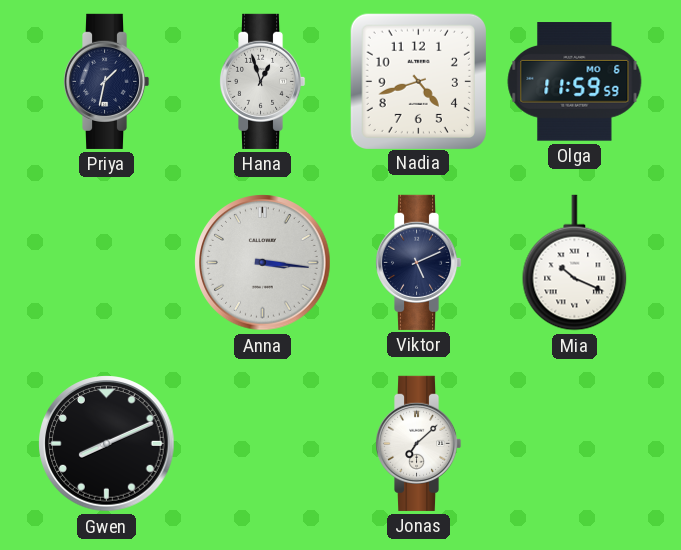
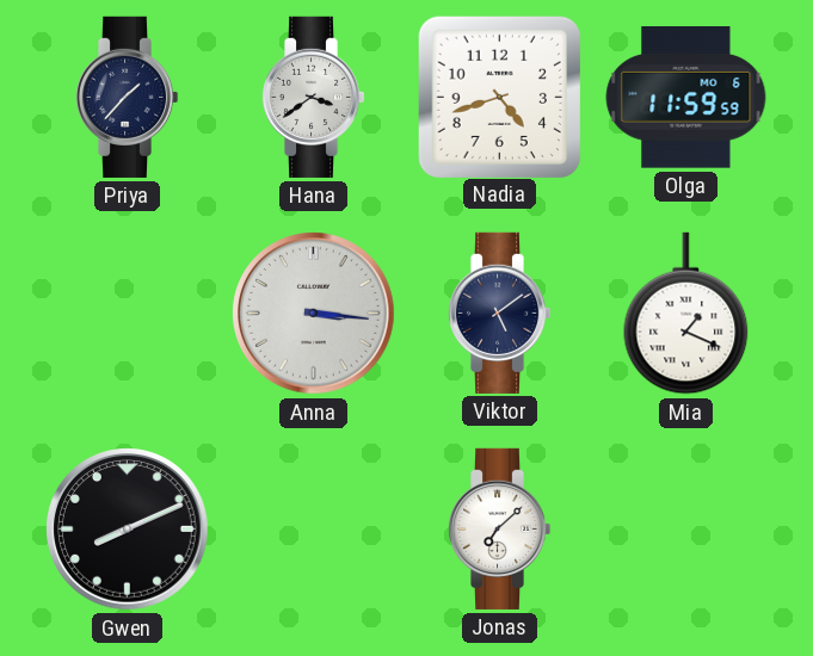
Priya: 1:32 -> 1:37 (127, 97)
Hana: 12:57 -> 3:39 (313, 97)
Viktor: 5:11 -> 5:09 (499, 312)
Mia: 10:19 -> 1:19 (686, 314)
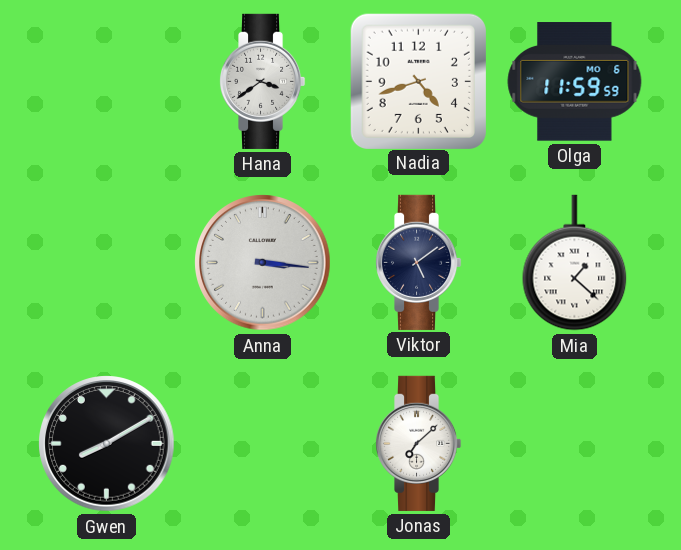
Priya: 1:37 -> none (127, 97)
Mia: 1:19 -> 1:22 (575, 263)
Gwen: 8:11 -> 8:10 (107, 444)
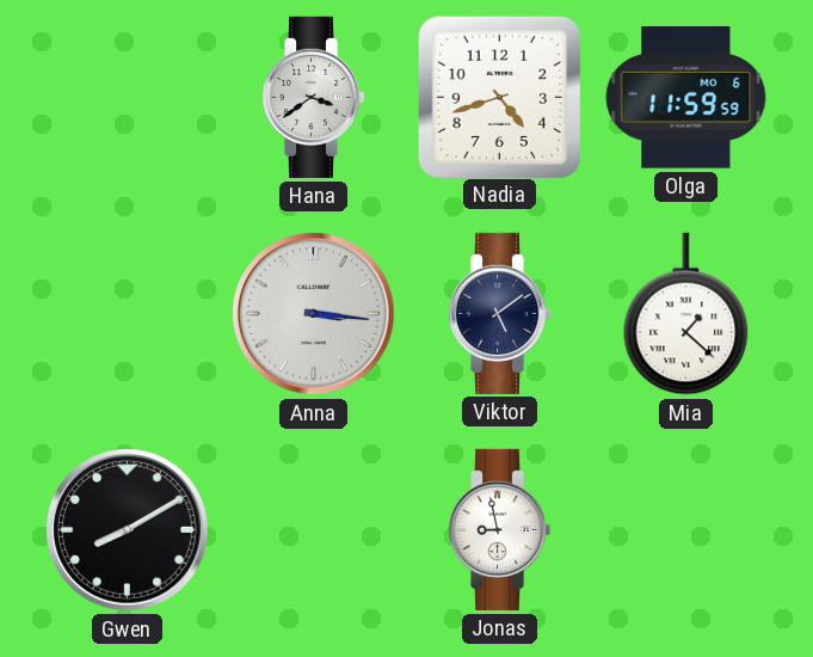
Jonas: 7:08 -> 8:58 (499, 529)
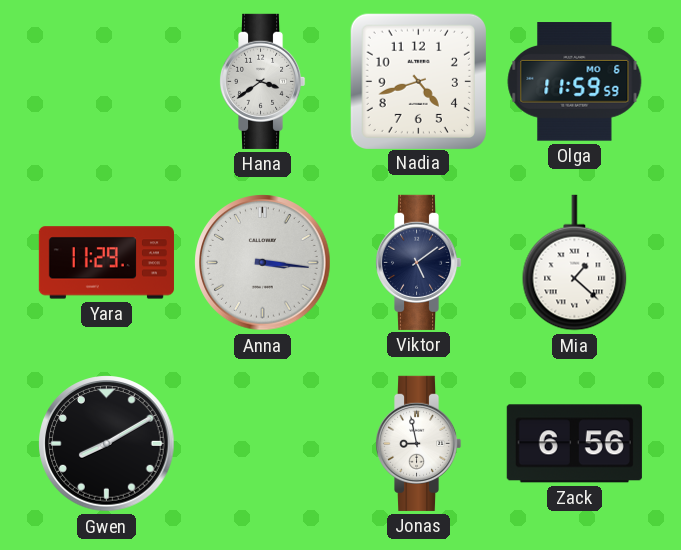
Yara: none -> 11:29 (106, 263)
Zack: none -> 6:56 (574, 444)
